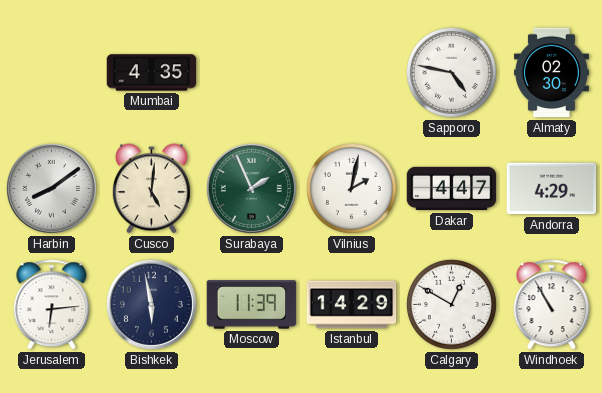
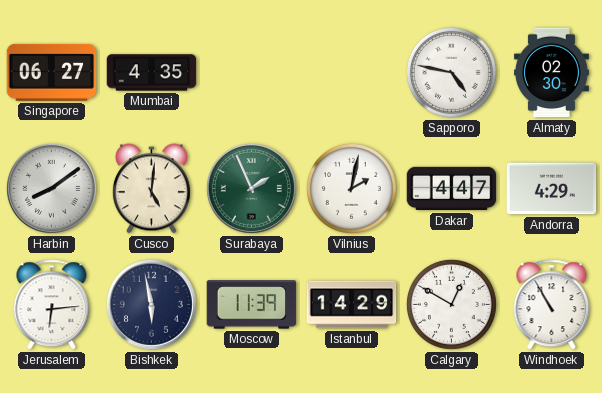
Singapore: none -> 06:27 (52, 72)
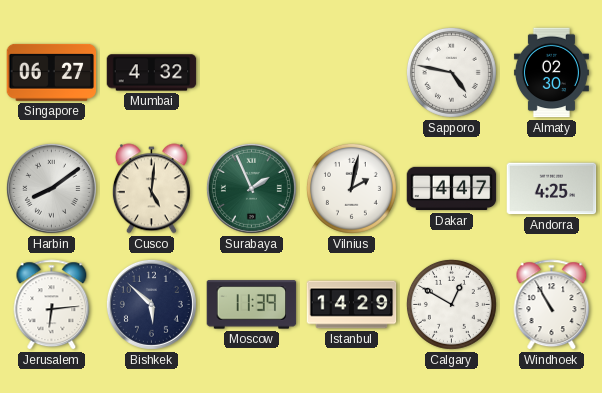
Mumbai: 4:35 -> 4:32 (152, 73)
Andorra: 4:29 -> 4:25 (552, 189)
Bishkek: 5:58 -> 5:52 (151, 304)
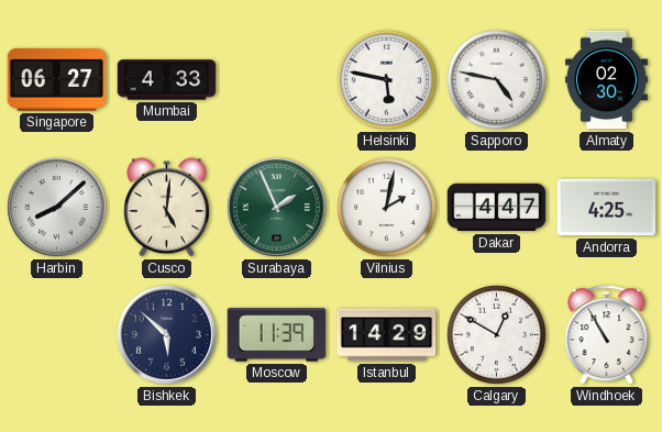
Mumbai: 4:32 -> 4:33 (167, 80)
Helsinki: none -> 5:47 (386, 79)
Harbin: 8:09 -> 8:08 (56, 207)
Jerusalem: 6:14 -> none (52, 305)
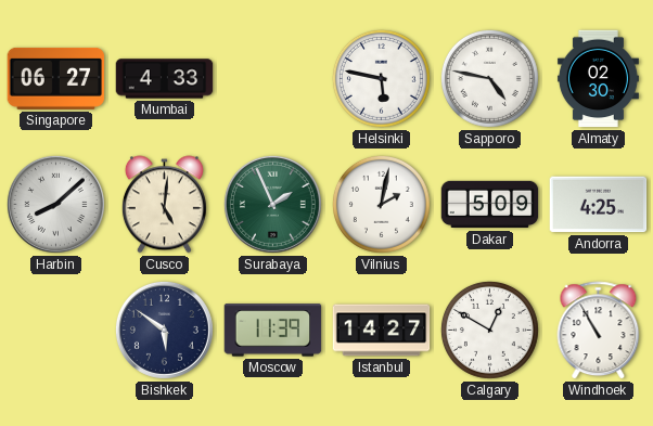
Dakar: 4:47 -> 5:09 (490, 205)
Bishkek: 5:52 -> 5:51 (164, 330)
Istanbul: 14:29 -> 14:27 (382, 331)
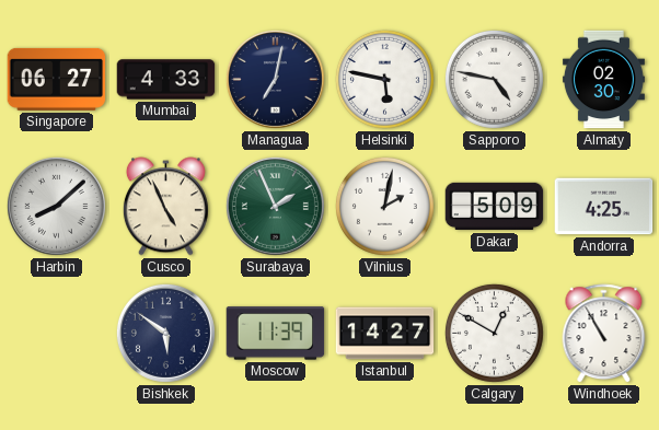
Managua: none -> 7:02 (275, 79)
Cusco: 5:01 -> 4:56 (165, 207)
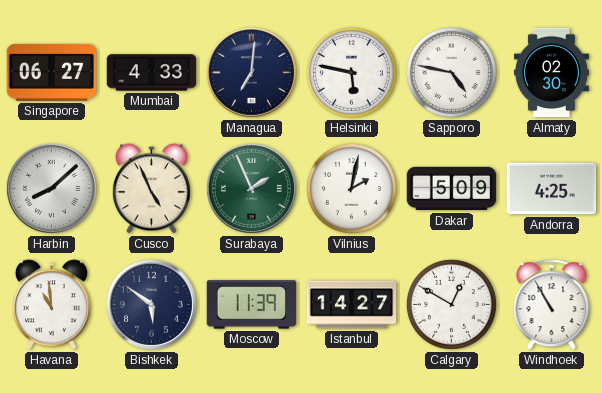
Managua: 7:02 -> 7:01 (251, 72)
Havana: none -> 10:59 (51, 305)
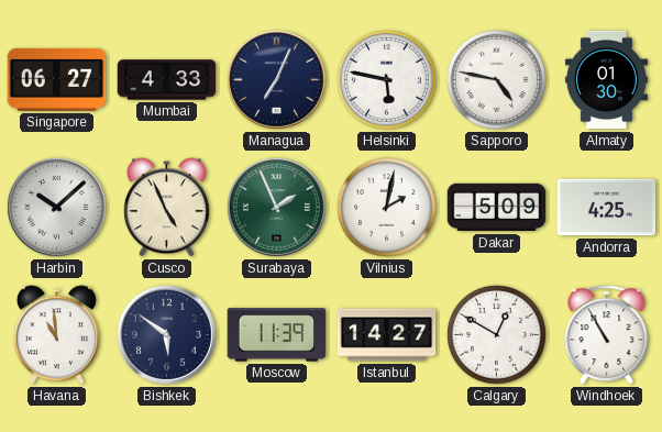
Managua: 7:01 -> 7:04 (276, 79)
Almaty: 02:30 -> 01:30 (606, 80)
Harbin: 8:08 -> 10:08 (56, 207)
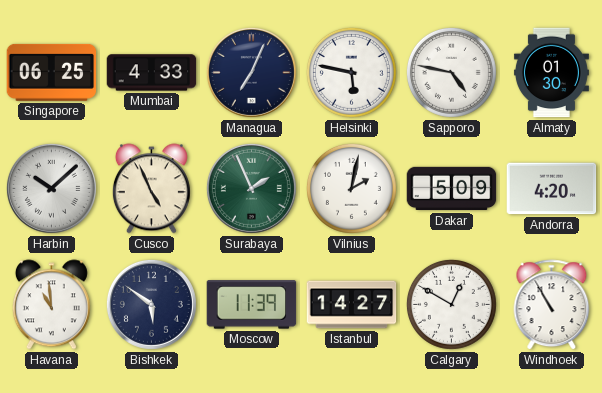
Singapore: 06:27 -> 06:25 (52, 72)
Andorra: 4:25 -> 4:20 (552, 189)
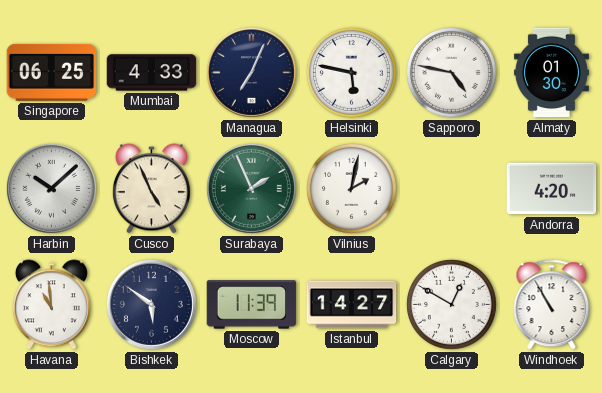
Dakar: 5:09 -> none (452, 189)
